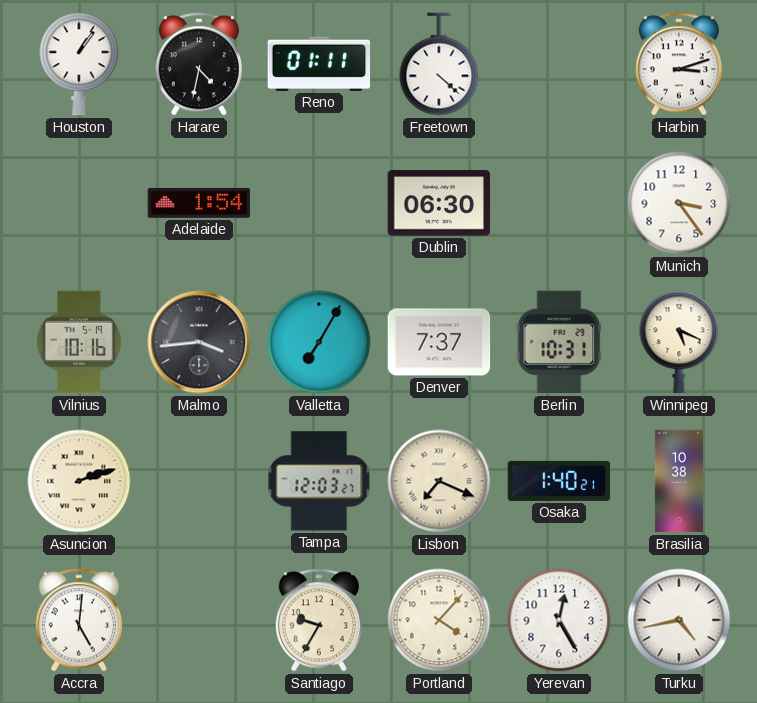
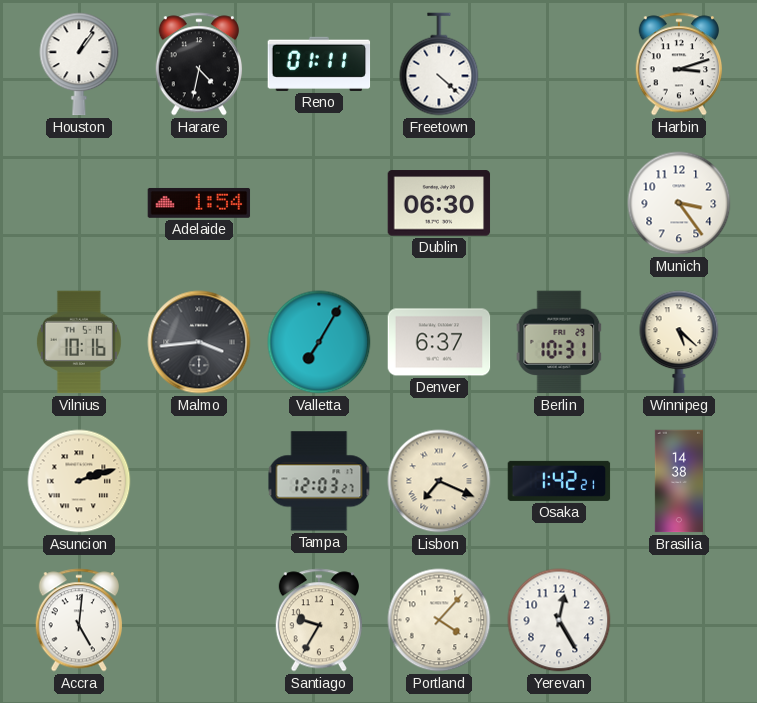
Denver: 7:37 -> 6:37 (439, 342)
Winnipeg: 5:19 -> 5:22 (679, 342)
Osaka: 1:40 -> 1:42 (559, 481)
Brasilia: 10:38 -> 14:38 (679, 481)
Turku: 4:43 -> none (679, 620)
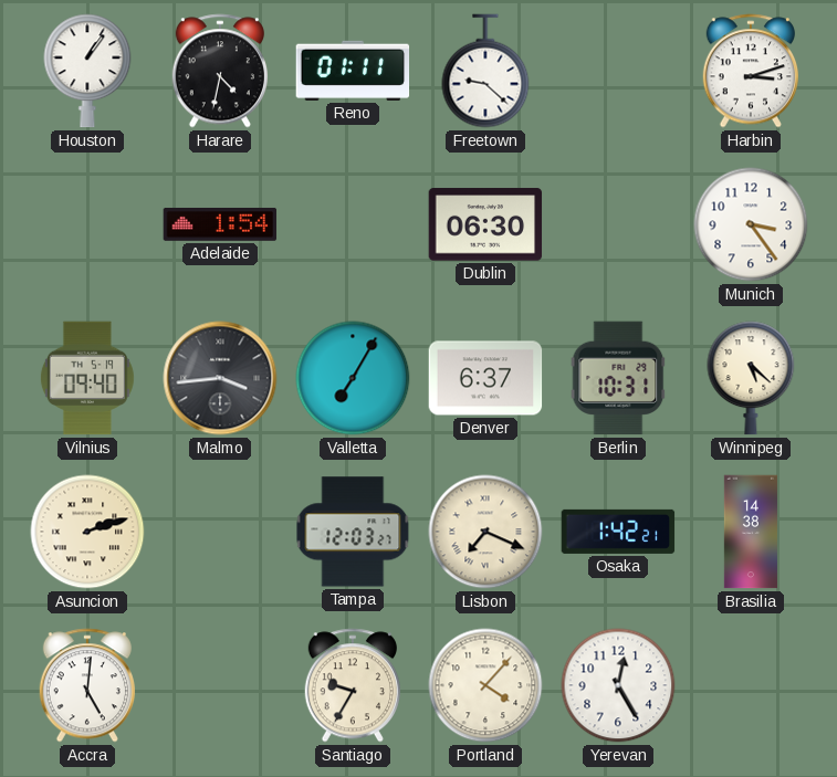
Freetown: 4:22 -> 9:22 (485, 71)
Vilnius: 10:16 -> 09:40 (87, 378)
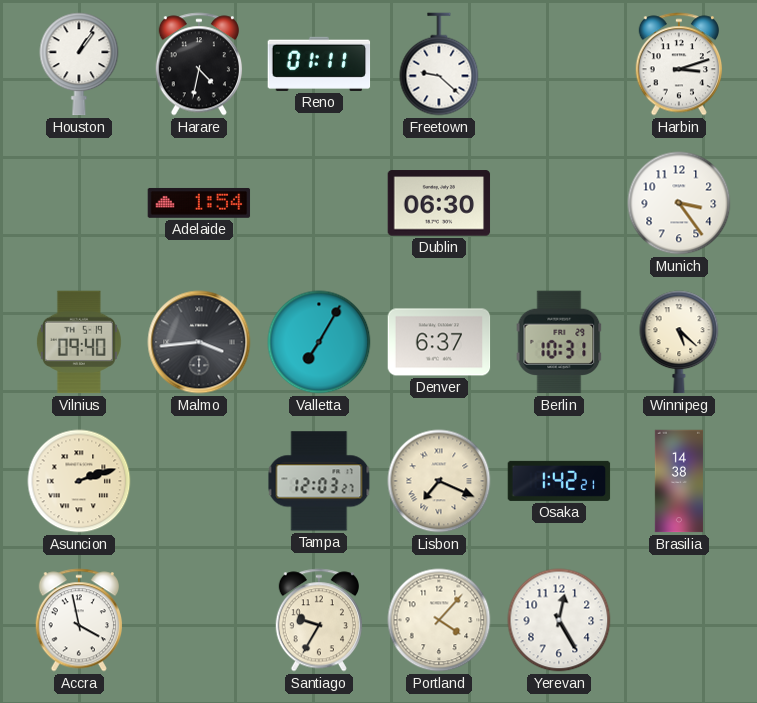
Accra: 5:01 -> 3:58 (78, 620)
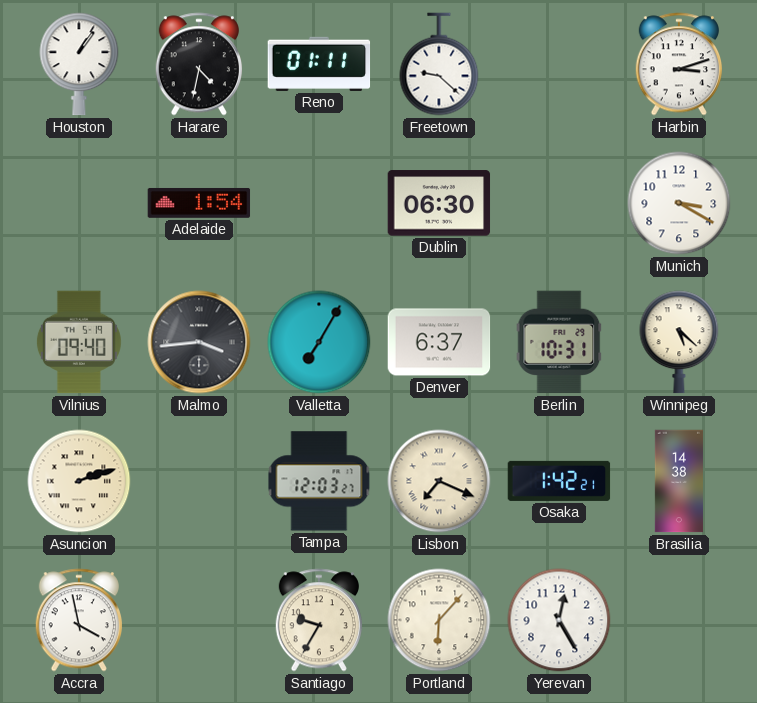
Munich: 3:24 -> 3:20 (679, 203)
Portland: 4:07 -> 6:07 (439, 620)
